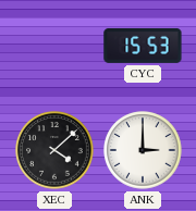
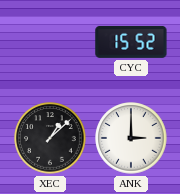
CYC: 15:53 -> 15:52 (131, 42)
XEC: 4:08 -> 1:08 (50, 138)
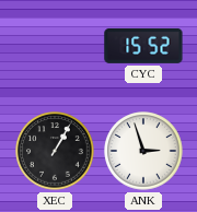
XEC: 1:08 -> 1:05 (55, 151)
ANK: 3:00 -> 2:57 (143, 151)
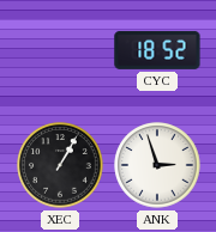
CYC: 15:52 -> 18:52 (157, 50)
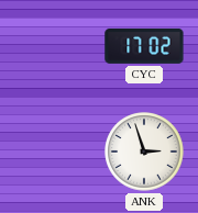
CYC: 18:52 -> 17:02 (144, 46)
XEC: 1:05 -> none (60, 165)
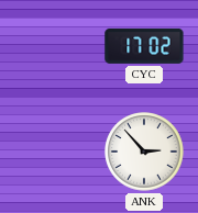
ANK: 2:57 -> 2:53 (144, 152)
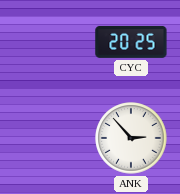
CYC: 17:02 -> 20:25 (131, 42)
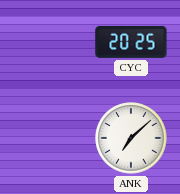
ANK: 2:53 -> 7:08 (131, 138)
